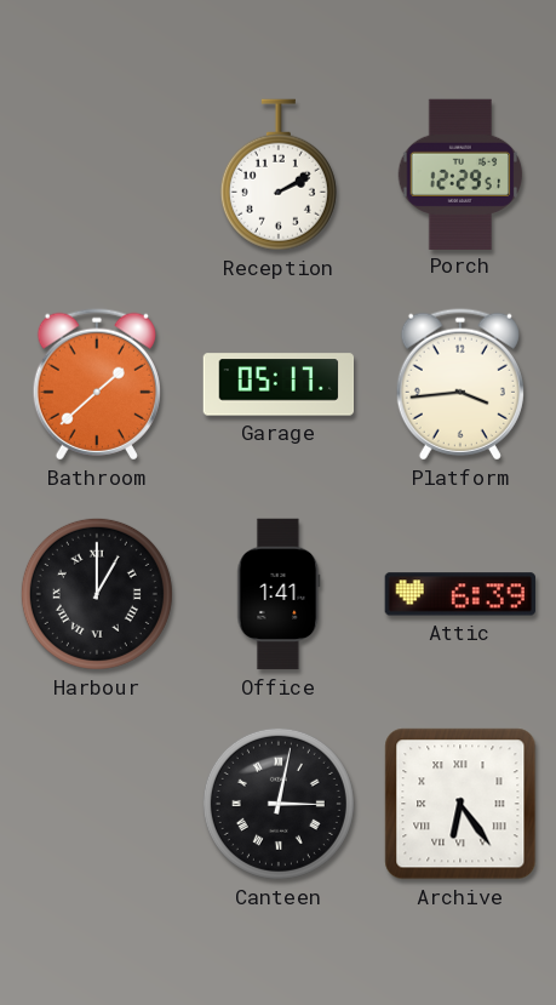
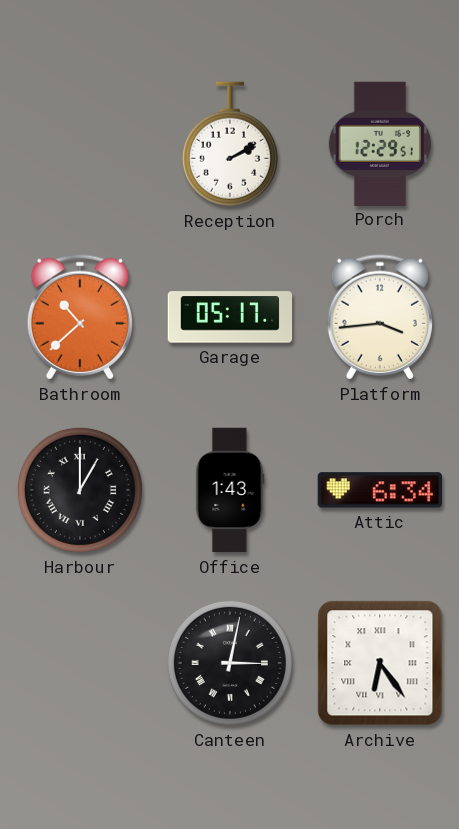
Bathroom: 1:38 -> 10:38 (80, 317)
Office: 1:41 -> 1:43 (230, 490)
Attic: 6:39 -> 6:34 (379, 490)
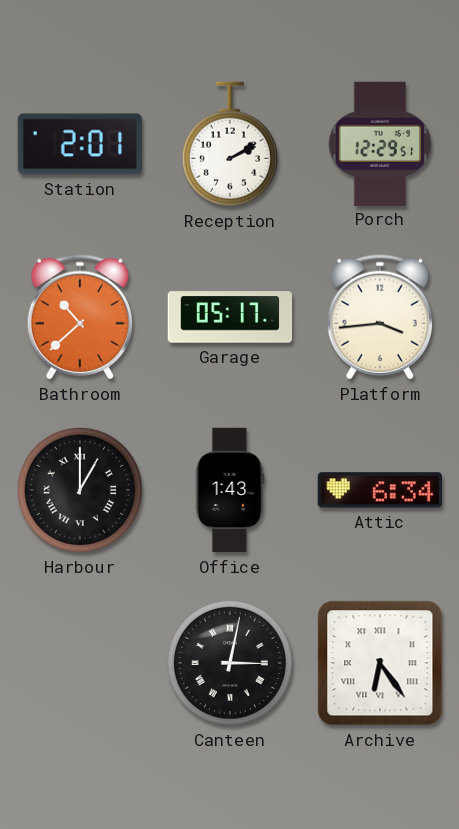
Station: none -> 2:01 (79, 144)
